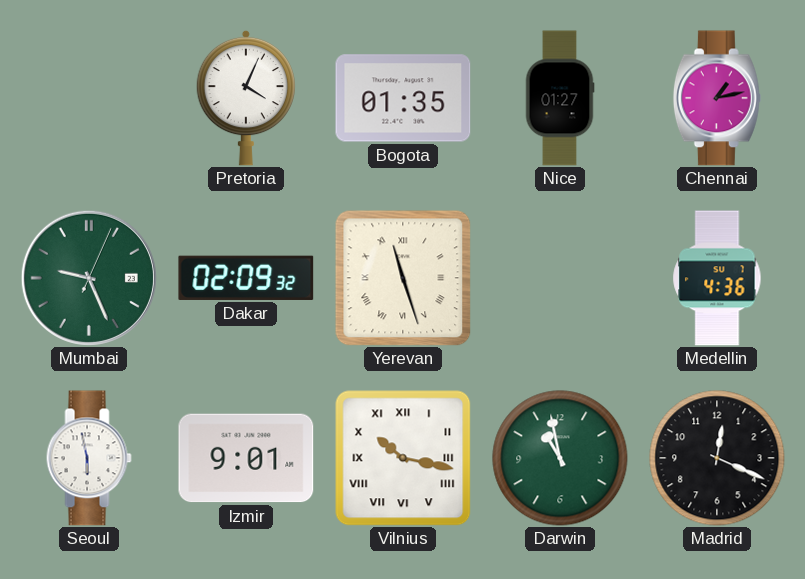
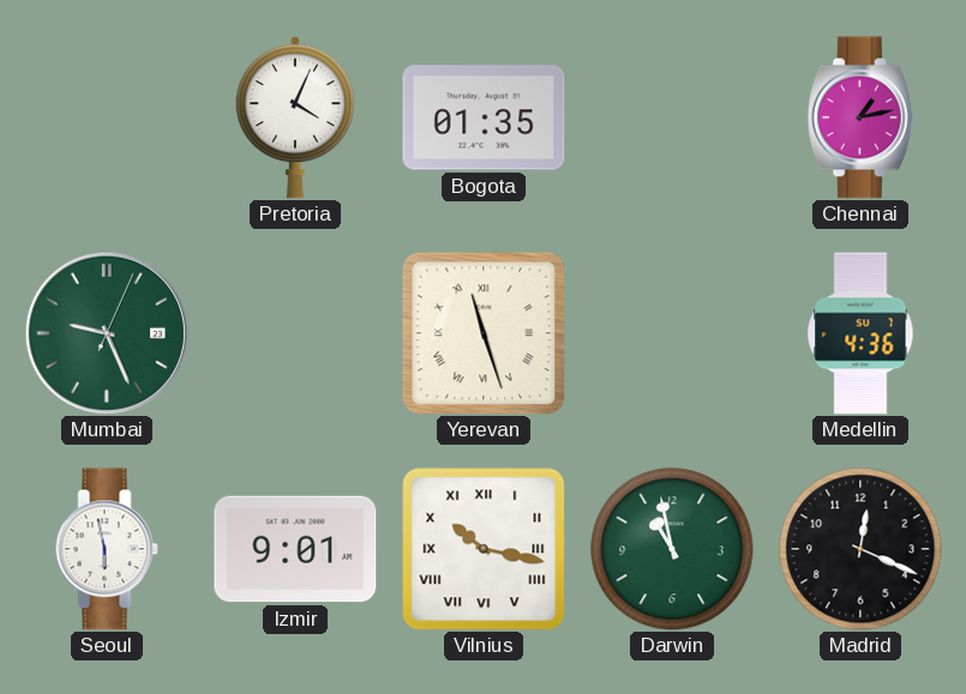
Nice: 01:27 -> none (560, 98)
Dakar: 02:09 -> none (246, 278)
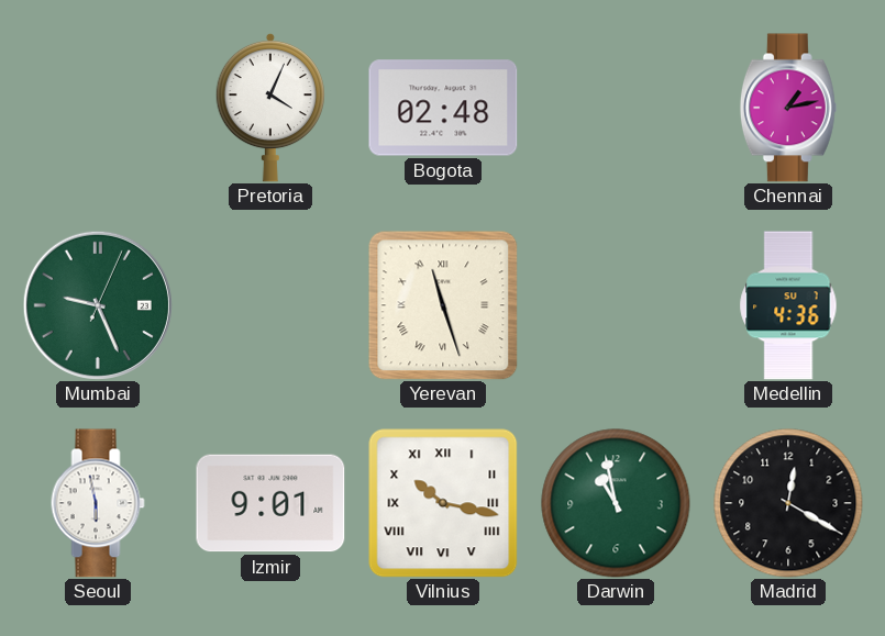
Bogota: 01:35 -> 02:48 (443, 108)
Madrid: 12:19 -> 12:20 (788, 503)
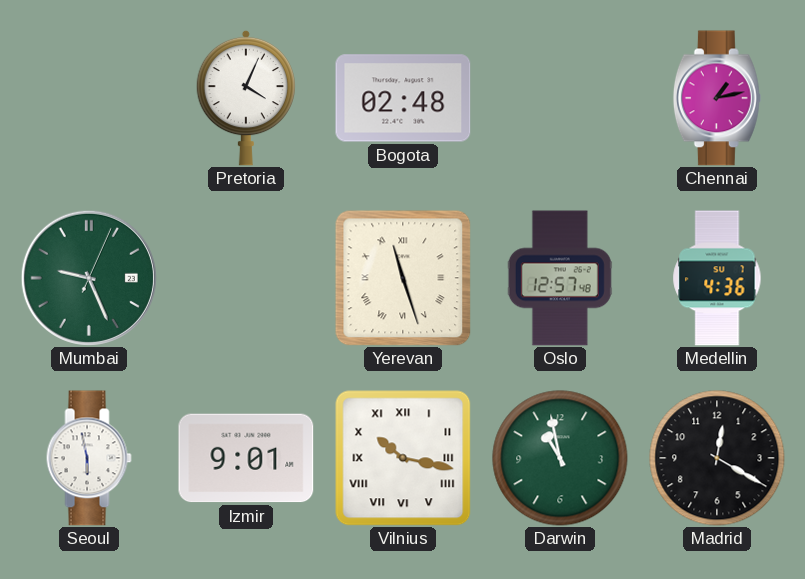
Oslo: none -> 12:57 (560, 278)
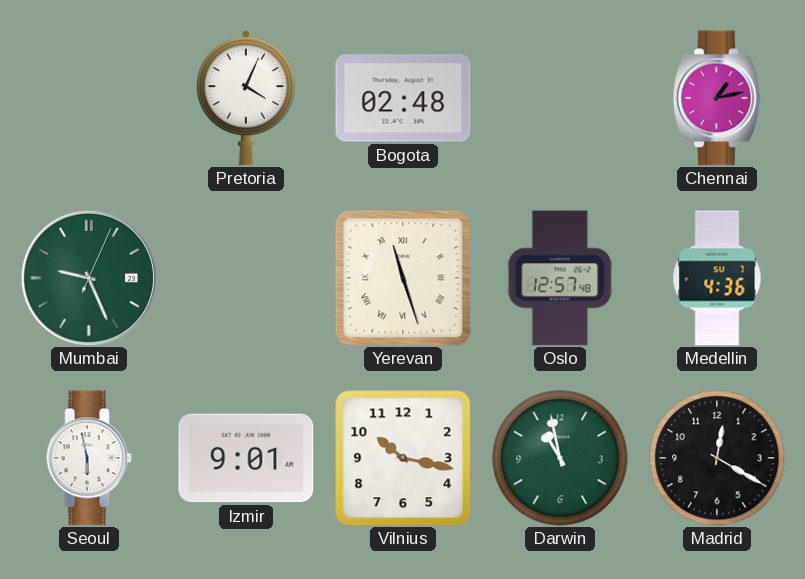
Vilnius numerals: Roman -> Arabic (403, 458)
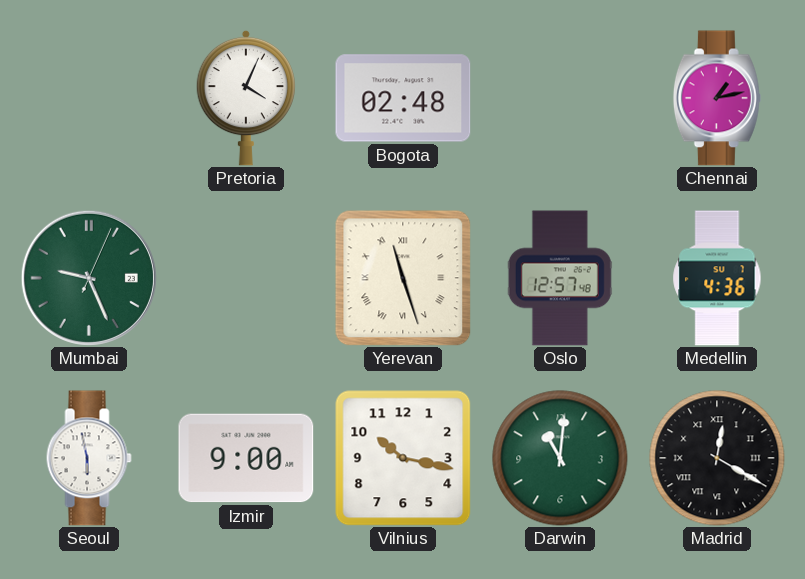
Izmir: 9:01 -> 9:00 (246, 458)
Darwin: 10:58 -> 11:01 (560, 458)
Madrid numerals: Arabic -> Roman (717, 458)
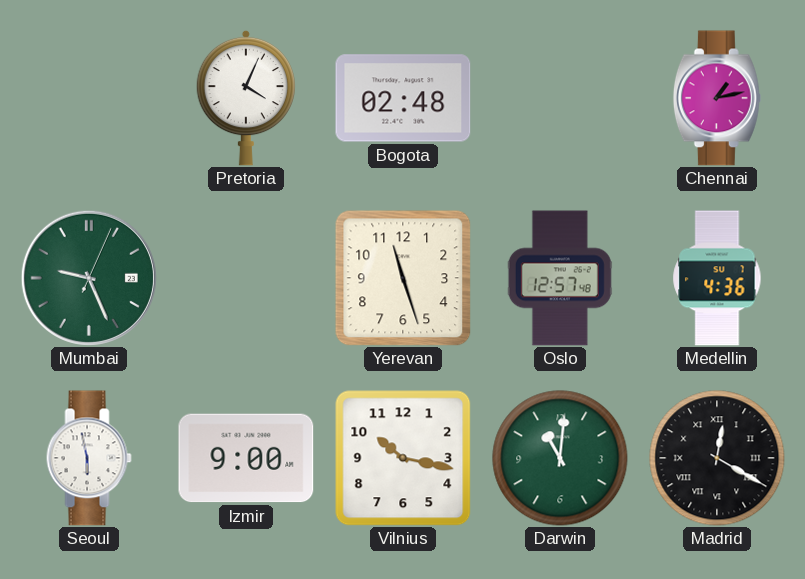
Yerevan numerals: Roman -> Arabic (403, 278)
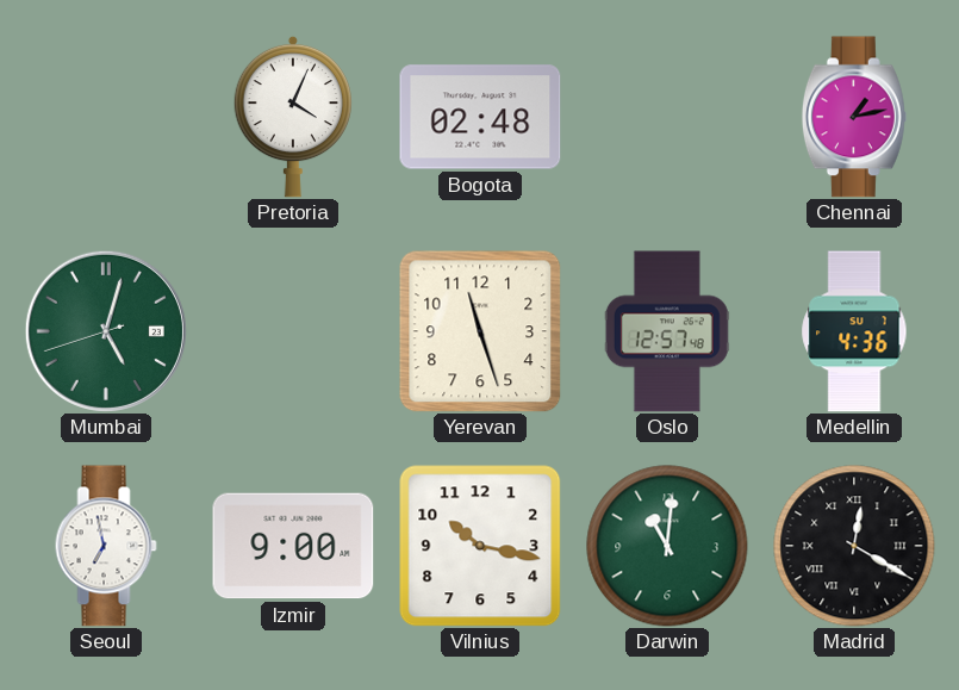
Mumbai: 9:26 -> 5:02 (106, 331)
Seoul: 5:58 -> 6:58 (106, 546)
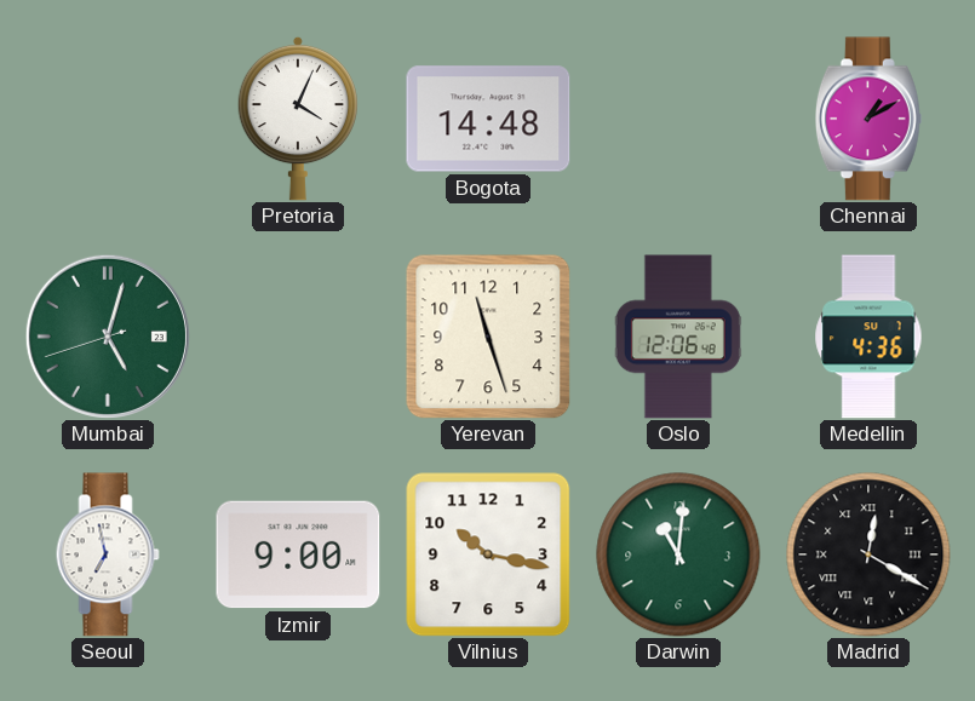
Bogota: 02:48 -> 14:48 (488, 119)
Chennai: 1:13 -> 1:10 (868, 119)
Oslo: 12:57 -> 12:06 (678, 337)
